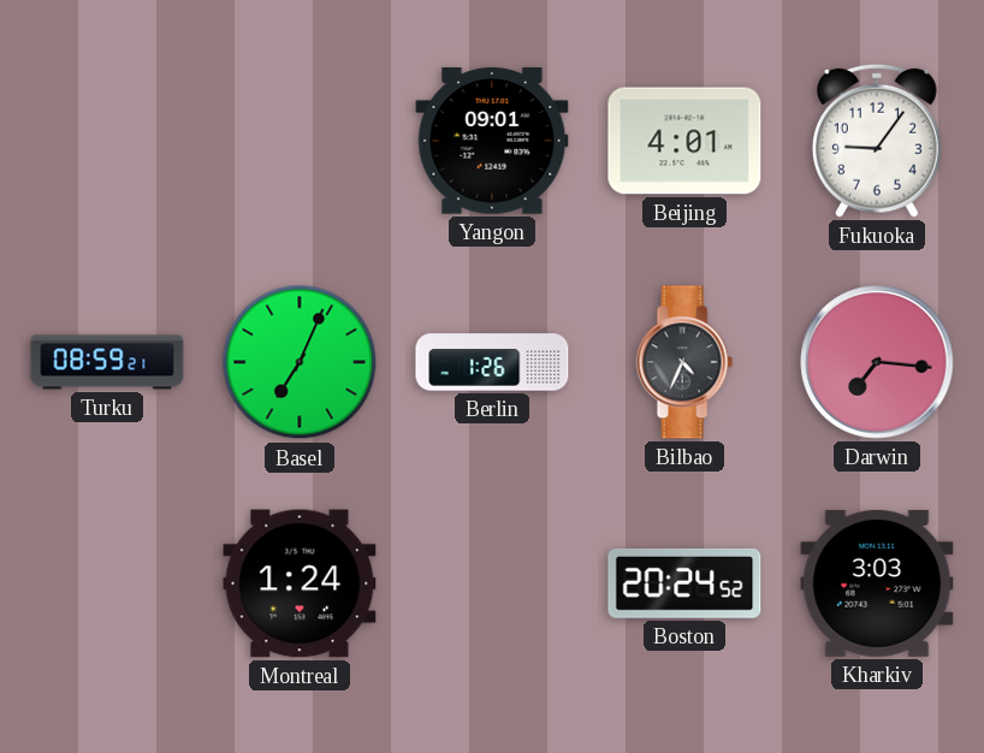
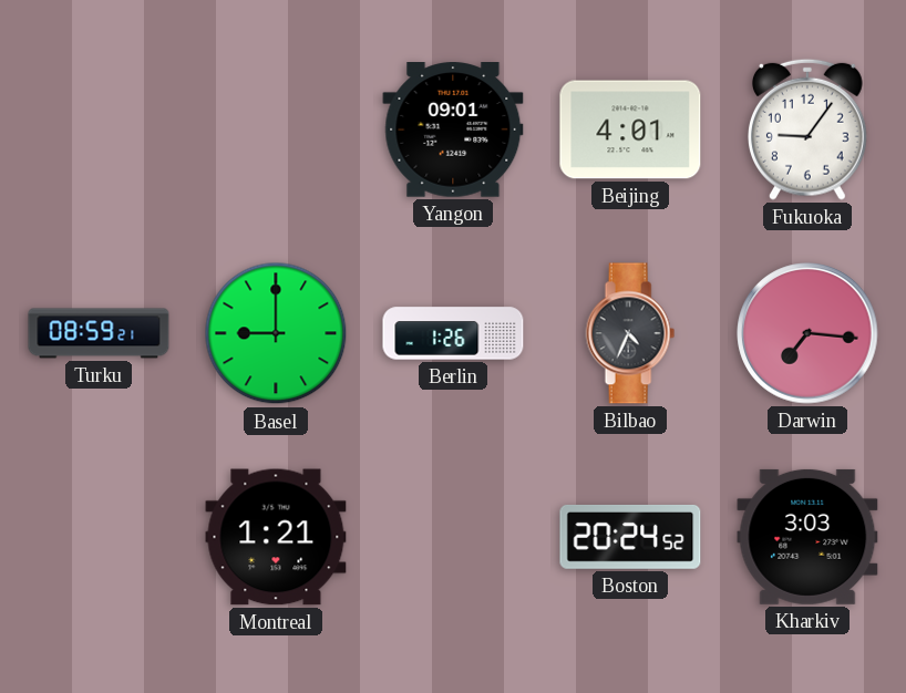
Basel: 7:04 -> 9:00 (276, 333)
Montreal: 1:24 -> 1:21 (276, 537)
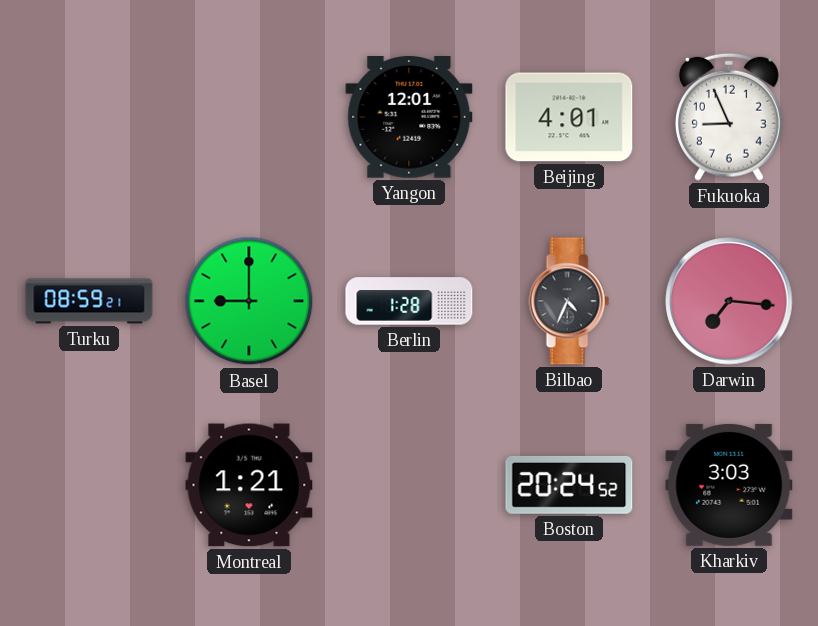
Yangon: 09:01 -> 12:01 (409, 118)
Fukuoka: 9:06 -> 8:56 (729, 117)
Berlin: 1:26 -> 1:28 (409, 301)
